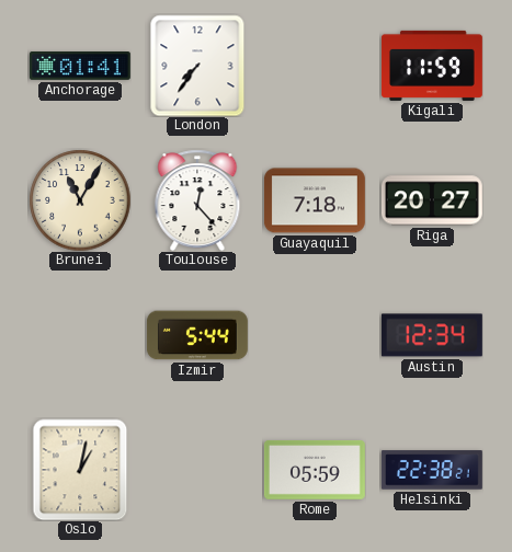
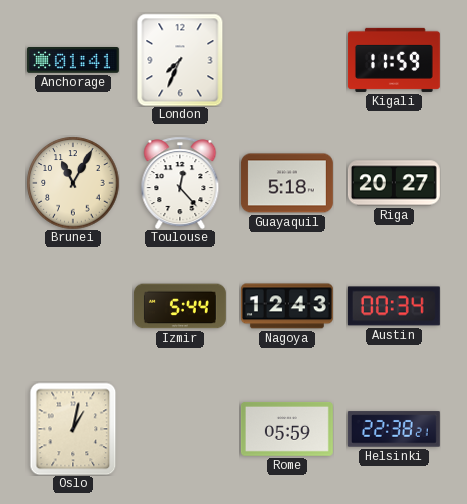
London: 7:36 -> 7:34 (180, 60)
Guayaquil: 7:18 -> 5:18 (287, 183)
Nagoya: none -> 12:43 (287, 306)
Austin: 12:34 -> 00:34 (394, 306)
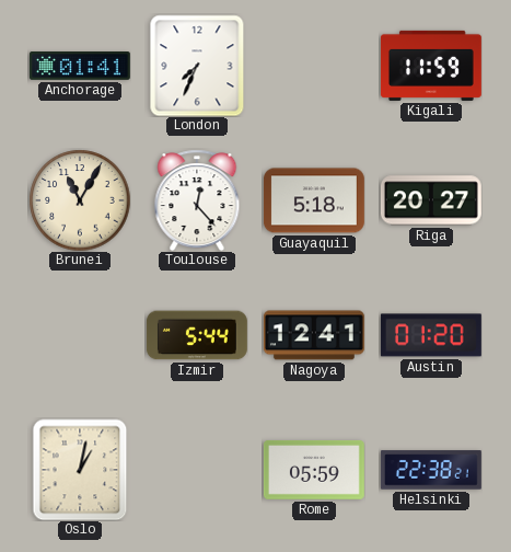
Nagoya: 12:43 -> 12:41 (314, 335)
Austin: 00:34 -> 01:20 (431, 335)
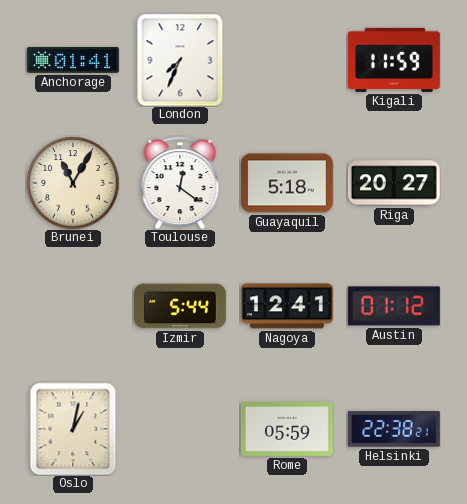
Toulouse: 12:23 -> 12:21 (180, 183)
Austin: 01:20 -> 01:12 (394, 306)
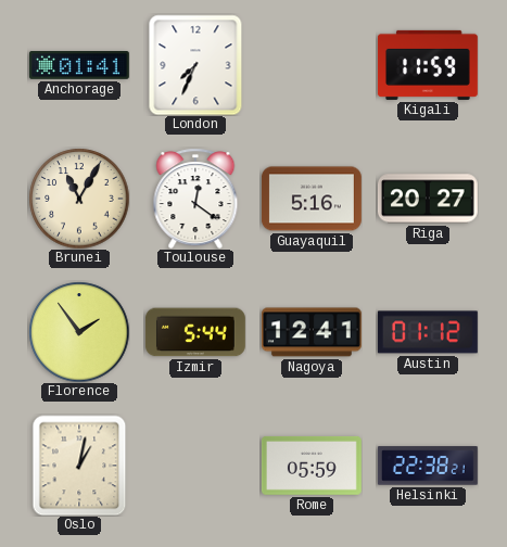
Guayaquil: 5:18 -> 5:16 (312, 199)
Florence: none -> 1:54 (79, 332)
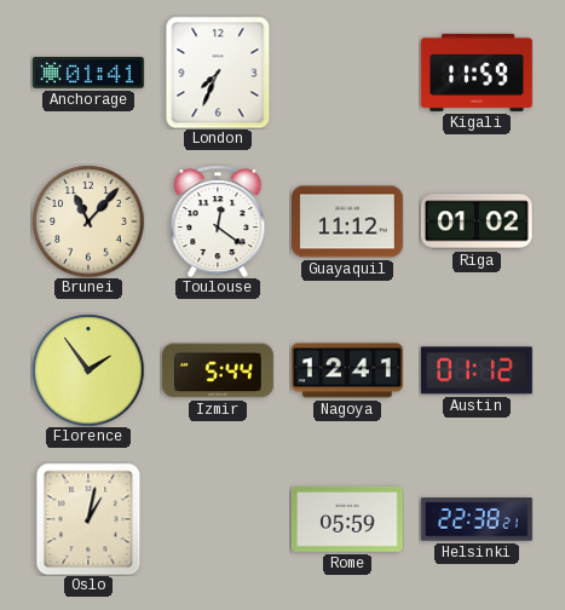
Brunei: 11:05 -> 11:07 (88, 221)
Guayaquil: 5:16 -> 11:12 (347, 221)
Riga: 20:27 -> 01:02 (477, 221)
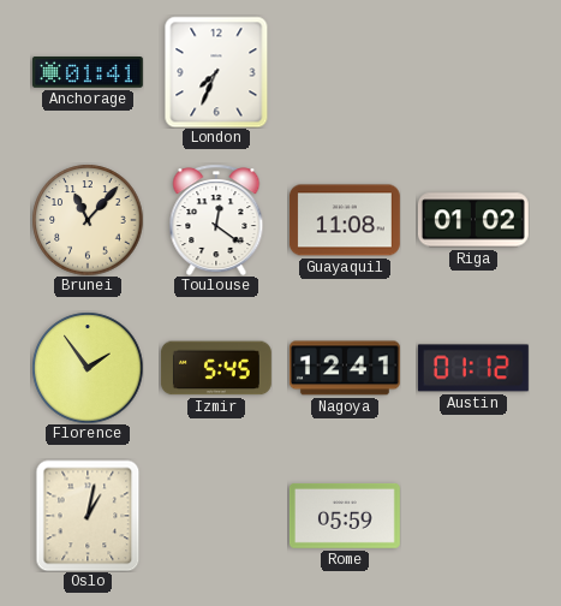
Kigali: 11:59 -> none (477, 73)
Guayaquil: 11:12 -> 11:08 (345, 220)
Izmir: 5:44 -> 5:45 (216, 368)
Helsinki: 22:38 -> none (477, 519)
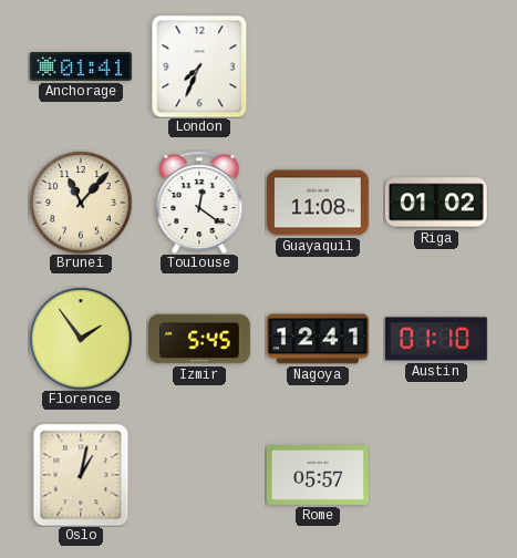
Austin: 01:12 -> 01:10 (436, 339)
Rome: 05:59 -> 05:57 (318, 475)
